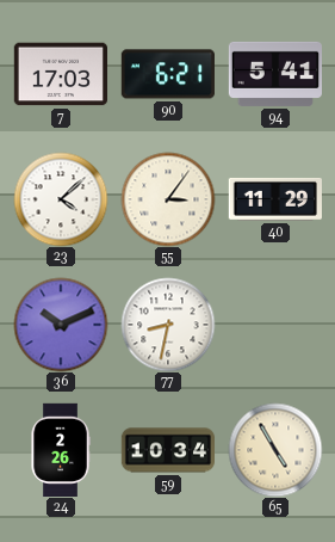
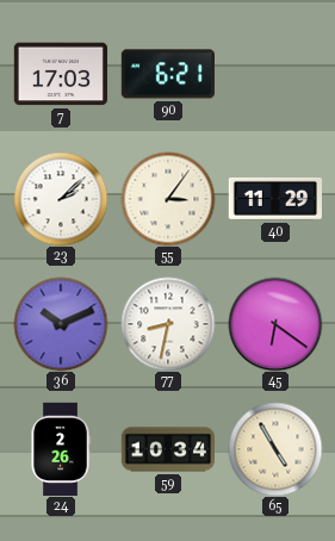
94: 5:41 -> none (274, 74)
23: 4:08 -> 2:08 (61, 199)
45: none -> 6:21 (275, 324)
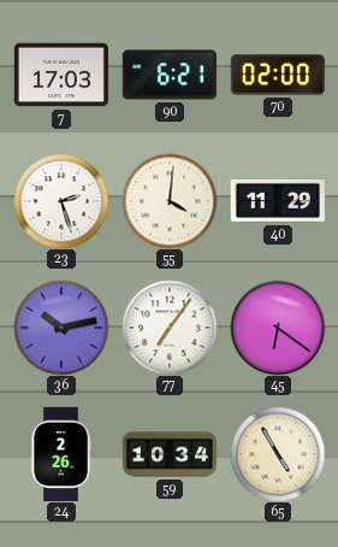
70: none -> 02:00 (278, 75)
23: 2:08 -> 2:27 (61, 201)
55: 3:06 -> 4:01 (170, 201)
36: 10:11 -> 10:13 (61, 328)
77: 8:32 -> 7:06 (170, 328)
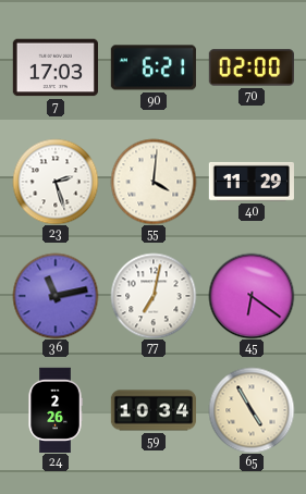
36: 10:13 -> 11:13 (56, 296)
77: 7:06 -> 7:02 (154, 296)
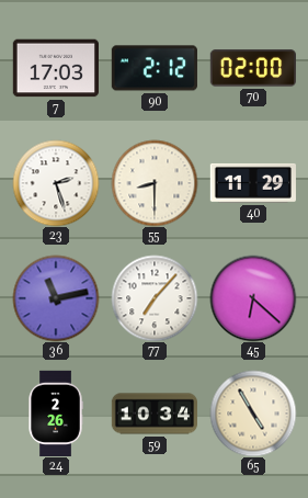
90: 6:21 -> 2:12 (155, 68)
55: 4:01 -> 8:30 (155, 183)
77: 7:02 -> 7:07 (155, 298)
45: 6:21 -> 6:22 (253, 298)
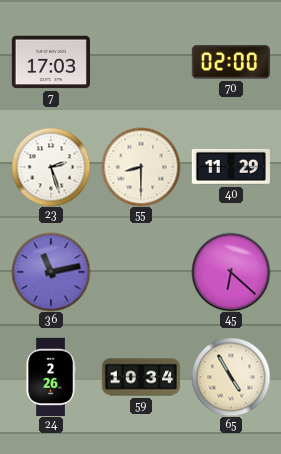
90: 2:12 -> none (155, 68)
77: 7:07 -> none (155, 298)
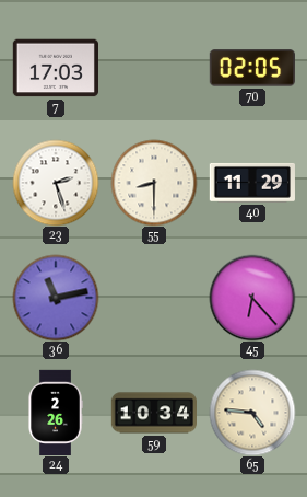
70: 02:00 -> 02:05 (252, 68)
45: 6:22 -> 6:23 (252, 298)
65: 4:55 -> 4:46 (252, 413)
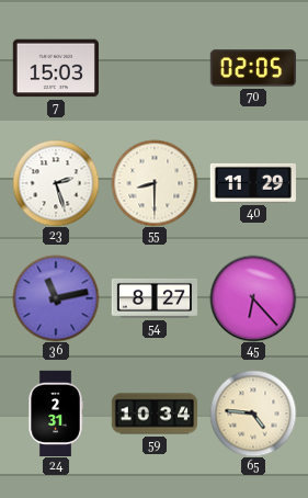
7: 17:03 -> 15:03 (55, 68)
54: none -> 8:27 (153, 298)
24: 2:26 -> 2:31 (56, 412)
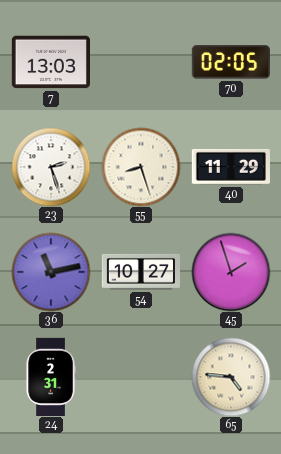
7: 15:03 -> 13:03 (50, 62)
55: 8:30 -> 8:27 (141, 167)
54: 8:27 -> 10:27 (140, 272)
45: 6:23 -> 1:57 (231, 272)
59: 10:34 -> none (153, 414)
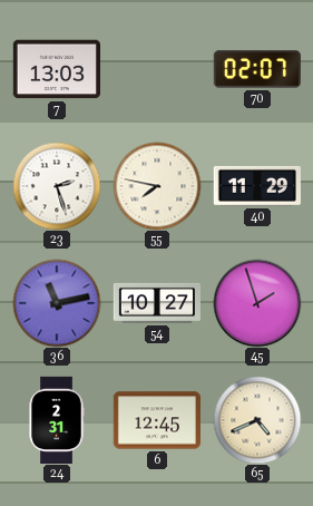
70: 02:05 -> 02:07 (257, 69)
55: 8:27 -> 7:47 (157, 186)
6: none -> 12:45 (156, 420)
65: 4:46 -> 4:41 (257, 420)
